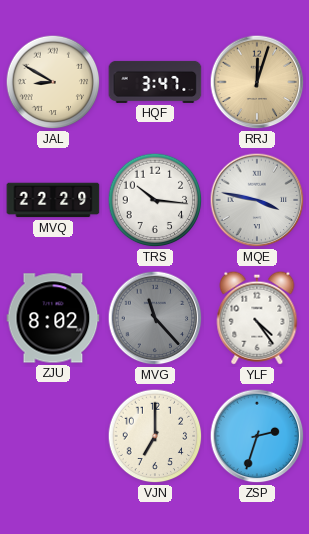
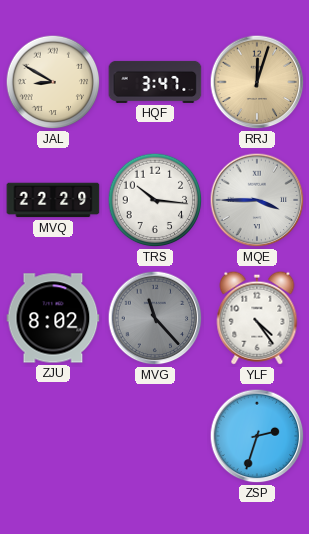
MQE: 3:47 -> 3:45 (257, 200)
VJN: 7:00 -> none (155, 436)
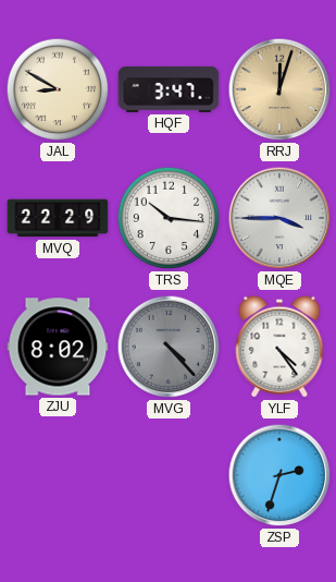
MVG: 11:23 -> 4:23 (169, 347)
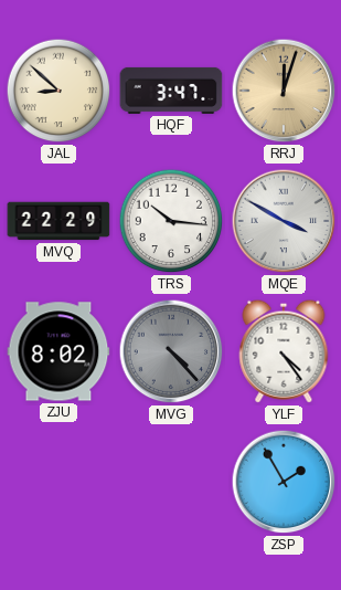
JAL: 8:50 -> 8:52 (58, 91)
MQE: 3:45 -> 3:50 (284, 221)
ZSP: 2:33 -> 1:55 (284, 482)
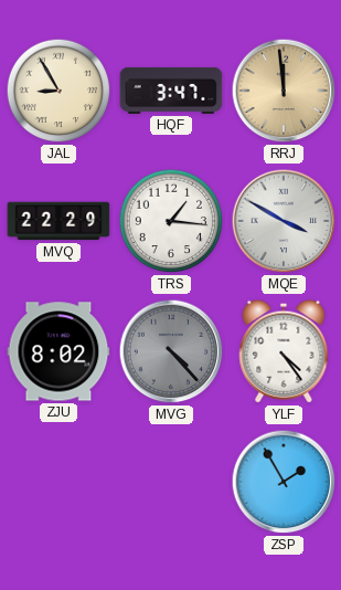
JAL: 8:52 -> 8:55 (58, 91)
RRJ: 12:03 -> 11:59 (284, 91)
TRS: 10:16 -> 1:16 (171, 221)
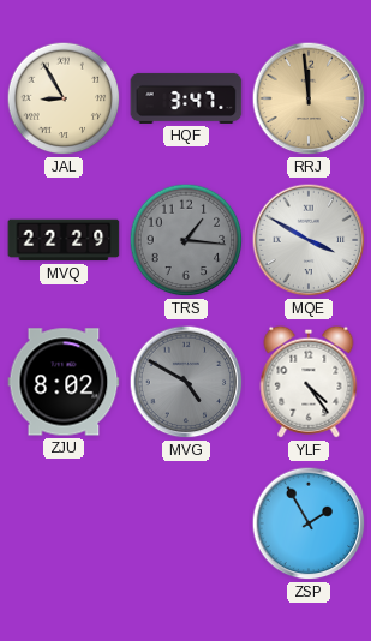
TRS dial: white -> grey (186, 240)
MVG: 4:23 -> 4:50 (186, 382)
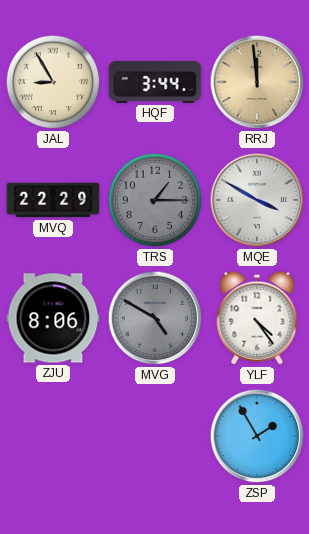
HQF: 3:47 -> 3:44 (155, 82)
TRS: 1:16 -> 1:15 (155, 200)
ZJU: 8:02 -> 8:06 (53, 318)
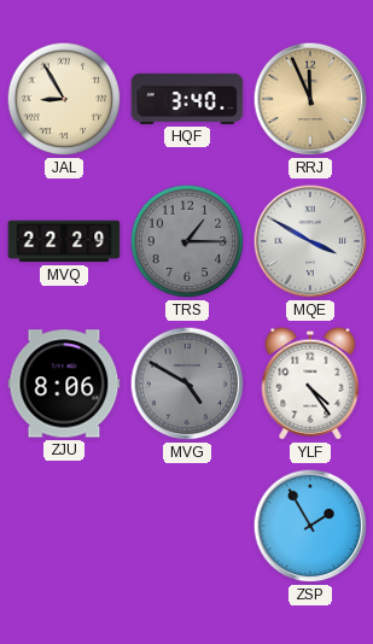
HQF: 3:44 -> 3:40 (187, 99)
RRJ: 11:59 -> 11:56 (310, 99)
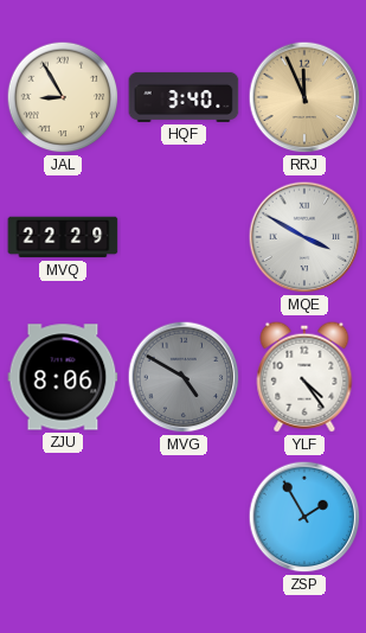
TRS: 1:15 -> none (187, 241)
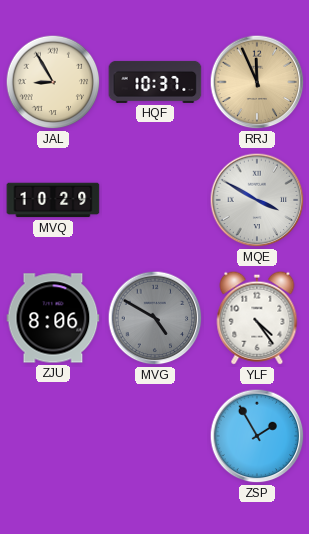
HQF: 3:40 -> 10:37 (155, 82)
MVQ: 22:29 -> 10:29 (53, 200)
